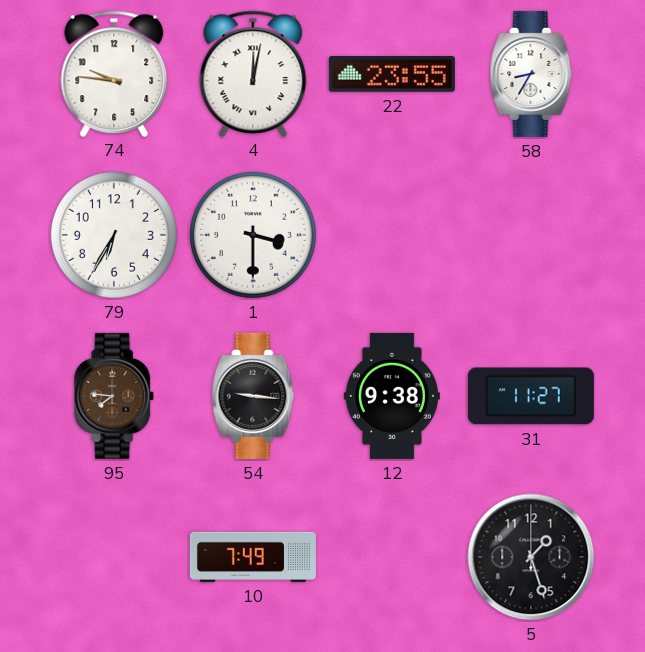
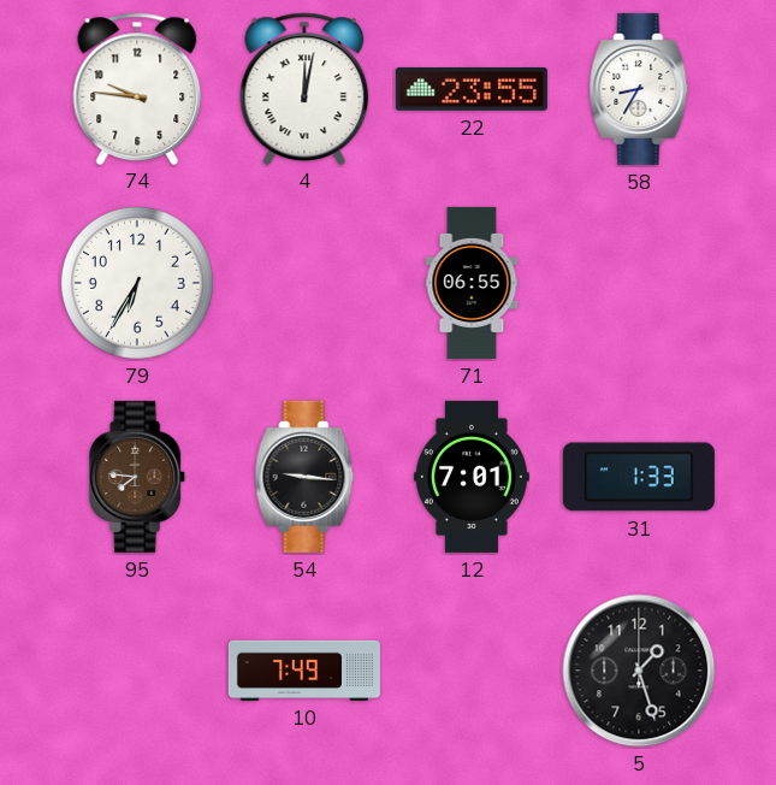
1: 3:30 -> none (253, 235)
71: none -> 06:55 (472, 283)
12: 9:38 -> 7:01 (472, 477)
31: 11:27 -> 1:33 (639, 477)
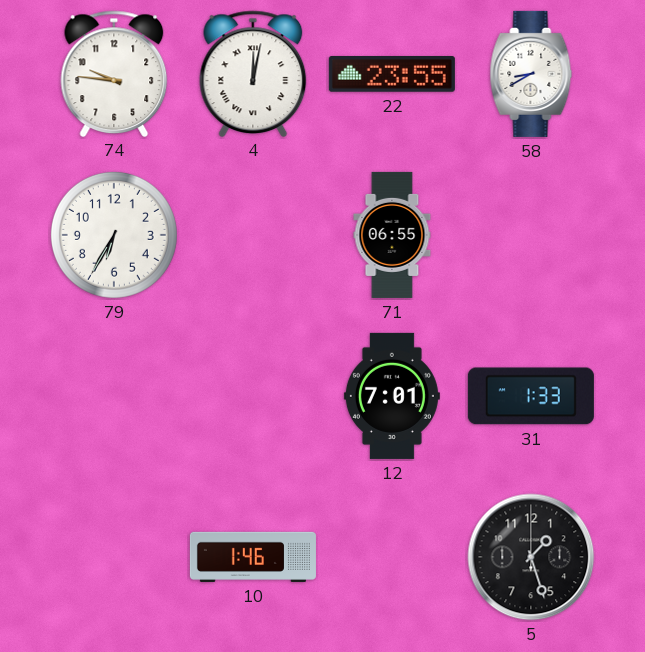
58: 8:35 -> 8:40 (531, 74)
95: 7:46 -> none (138, 477)
54: 9:16 -> none (304, 477)
10: 7:49 -> 1:46 (253, 557)
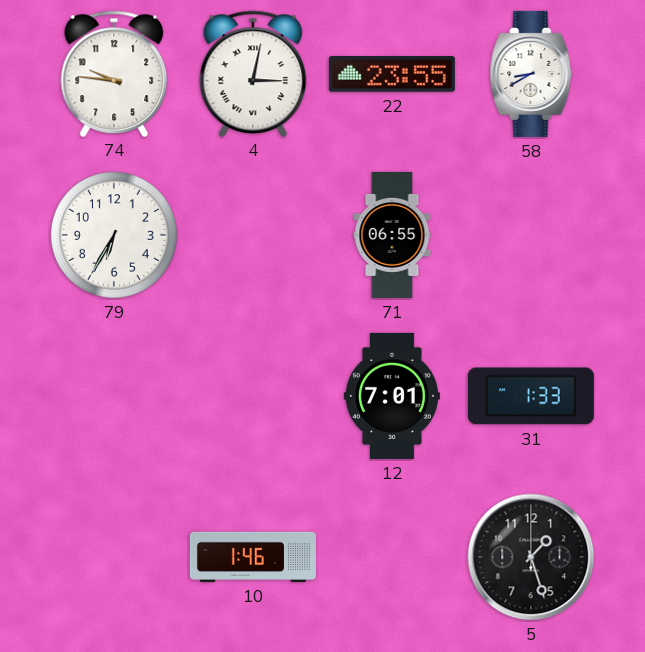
4: 12:02 -> 3:02 (253, 73)
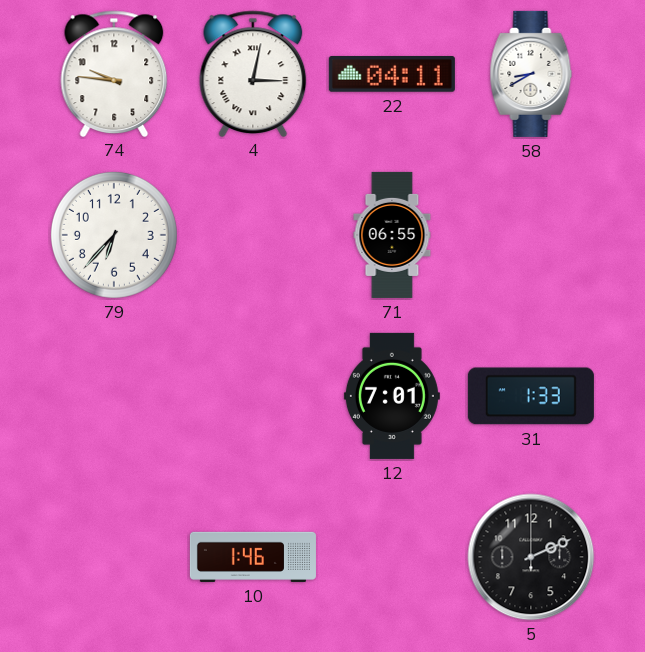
22: 23:55 -> 04:11 (392, 75)
79: 6:35 -> 6:37 (114, 235)
5: 1:27 -> 2:11 (531, 557)
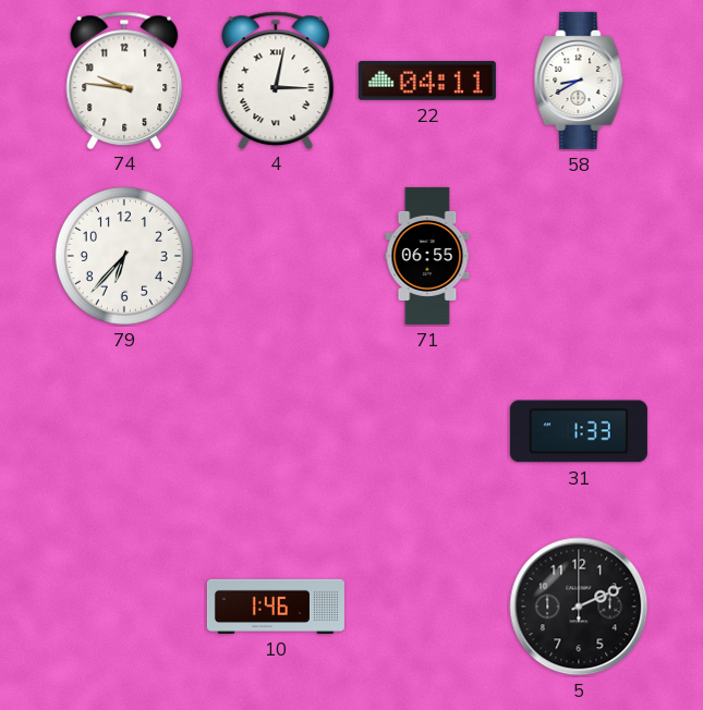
12: 7:01 -> none (392, 396)
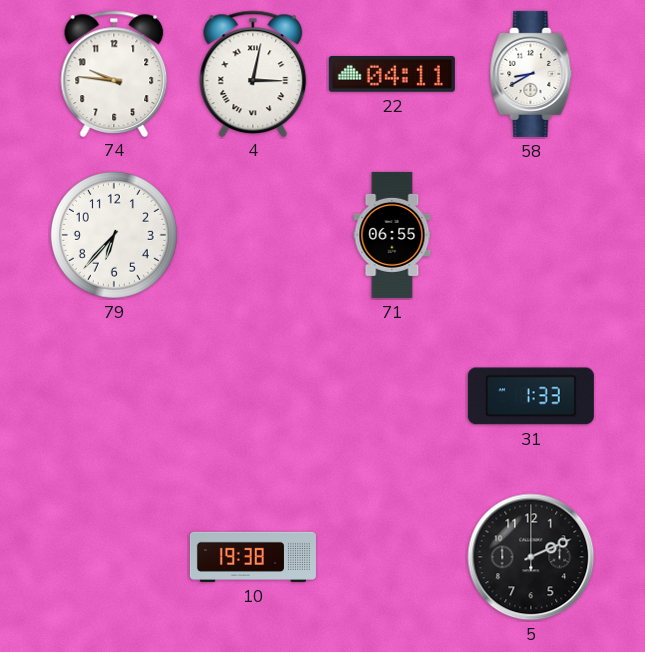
10: 1:46 -> 19:38 (253, 557)
